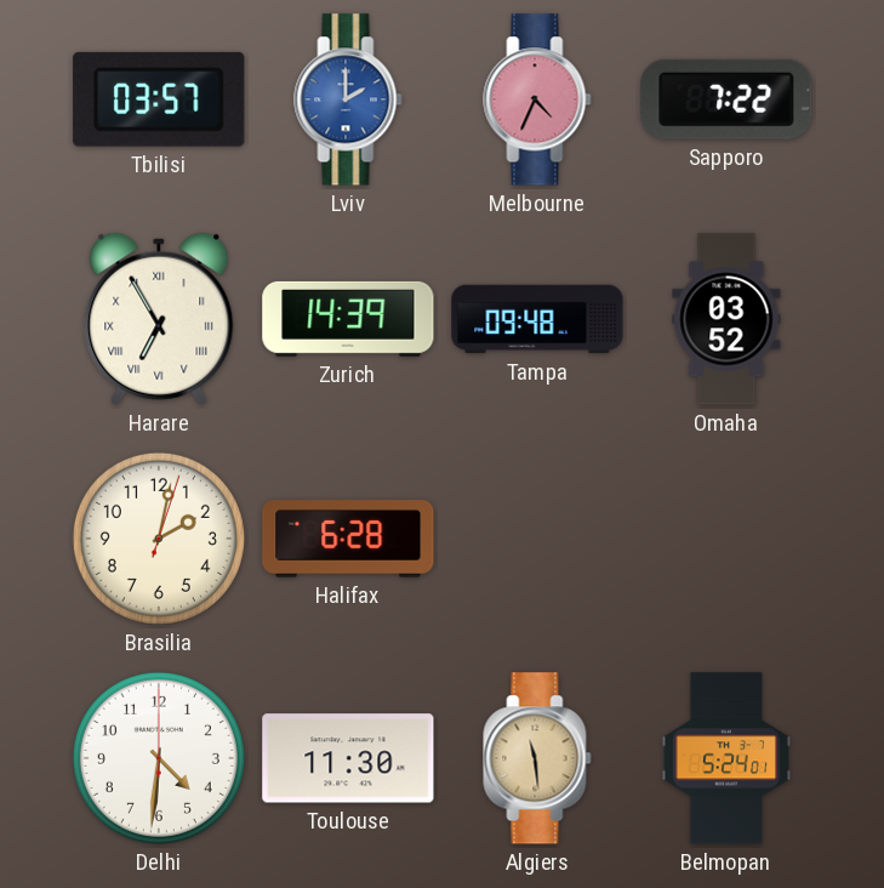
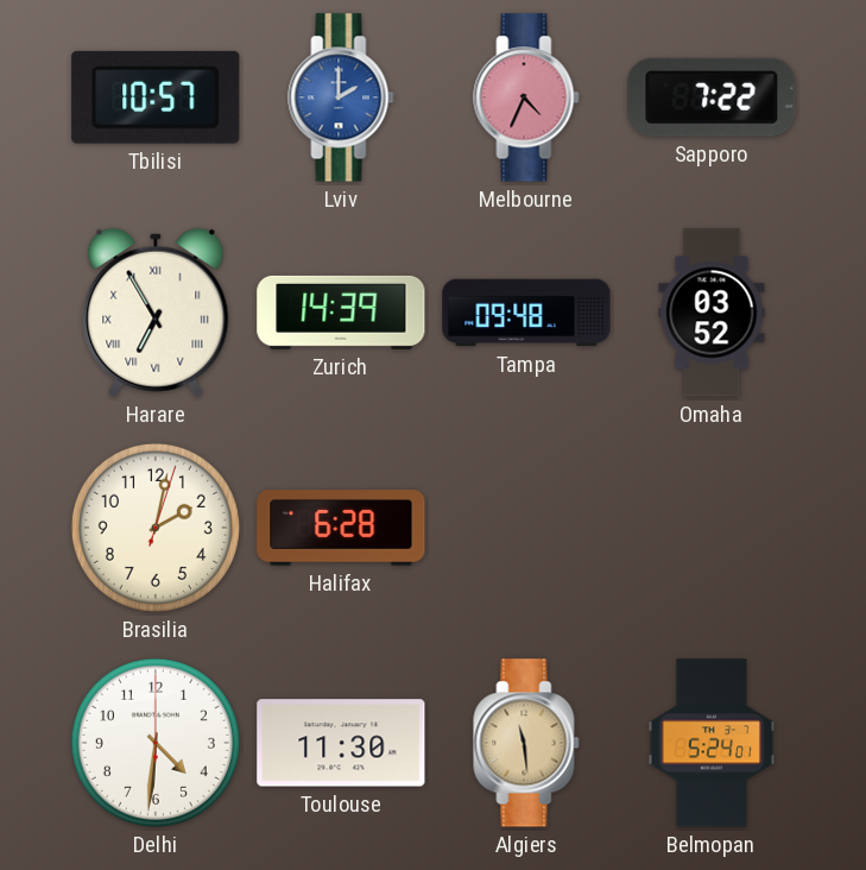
Tbilisi: 03:57 -> 10:57 (156, 97)
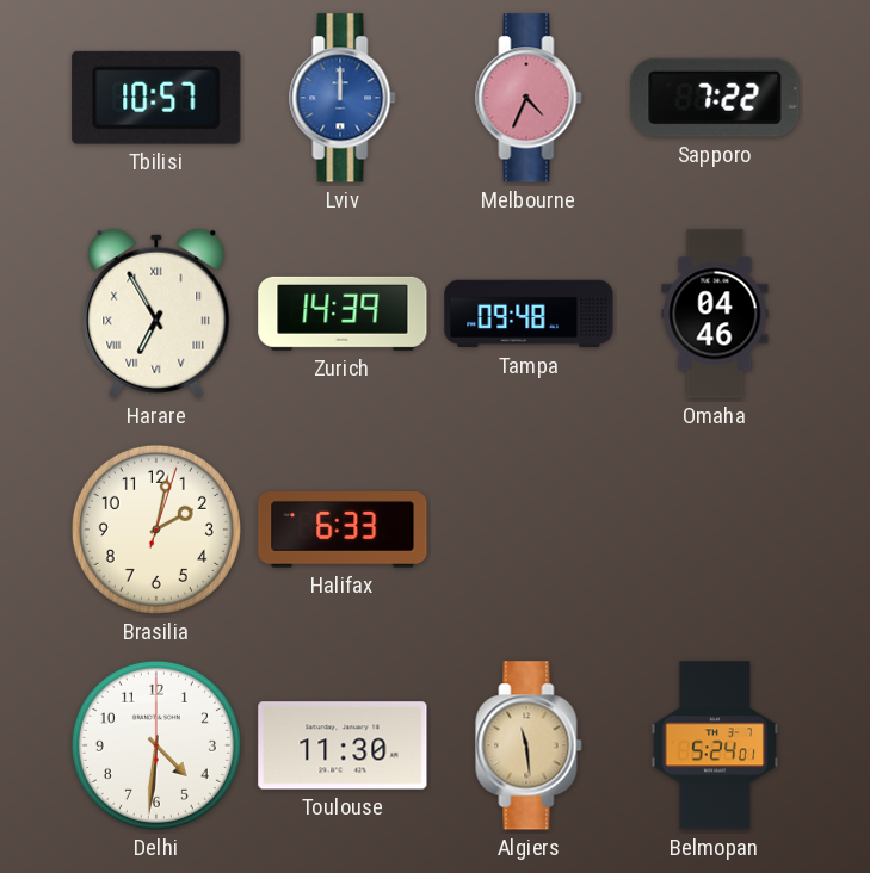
Lviv: 2:00 -> 12:00 (343, 98)
Omaha: 03:52 -> 04:46 (715, 314)
Halifax: 6:28 -> 6:33 (343, 530)
